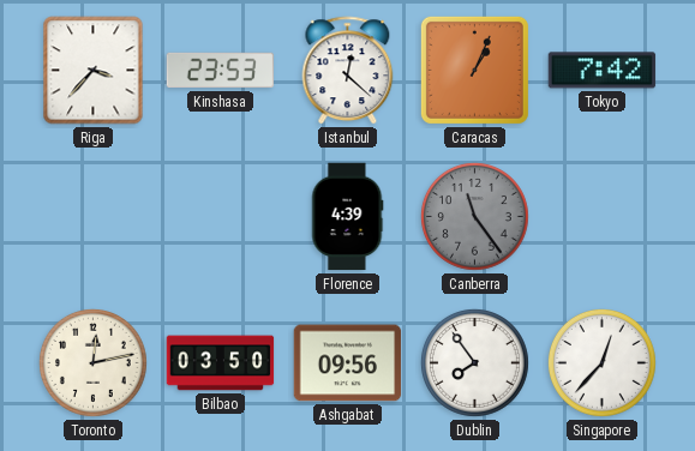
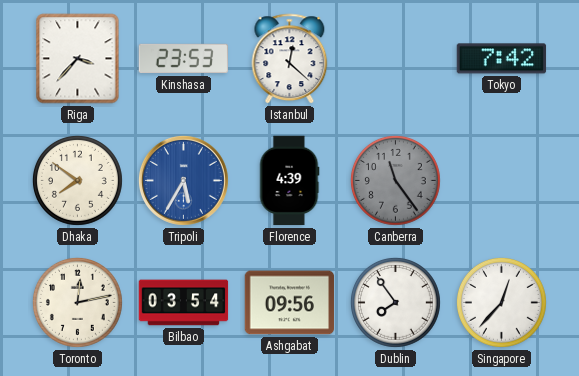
Caracas: 1:04 -> none (474, 70)
Dhaka: none -> 7:51 (78, 181)
Tripoli: none -> 5:35 (183, 180)
Bilbao: 03:50 -> 03:54 (184, 303)
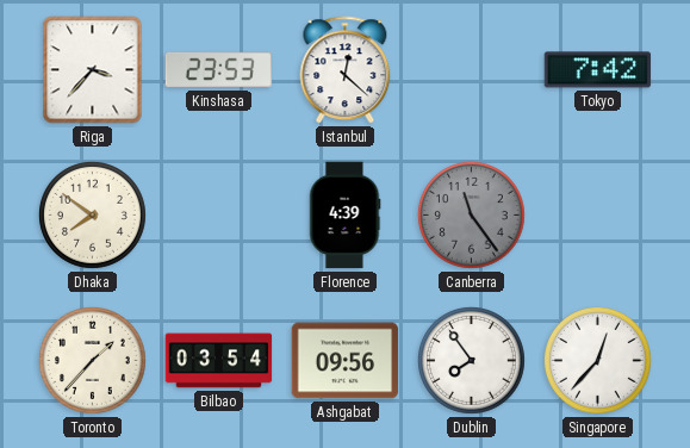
Tripoli: 5:35 -> none (183, 180)
Toronto: 12:13 -> 1:37 (93, 361)
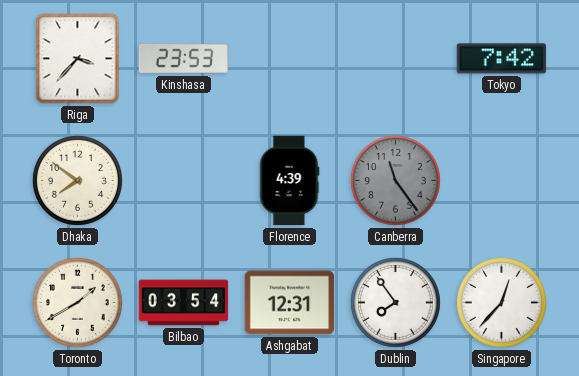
Istanbul: 12:22 -> none (346, 70)
Toronto: 1:37 -> 1:40 (78, 303)
Ashgabat: 09:56 -> 12:31 (290, 303)
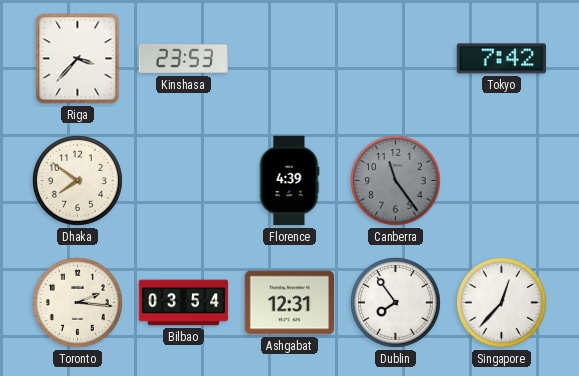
Toronto: 1:40 -> 2:16 (78, 303)
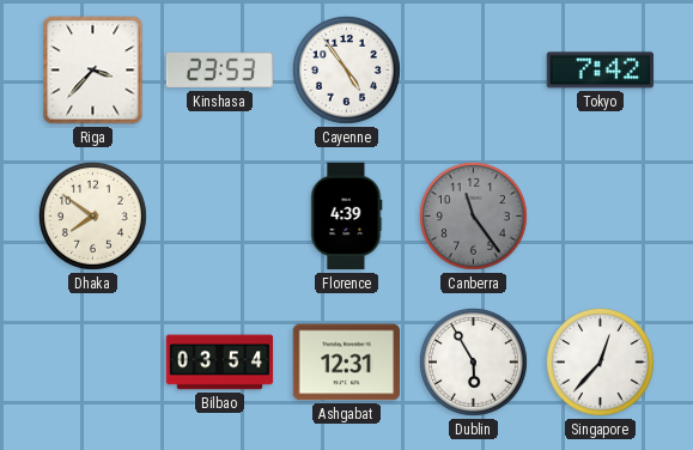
Cayenne: none -> 4:54 (347, 71)
Toronto: 2:16 -> none (78, 303)
Dublin: 7:54 -> 5:55 (474, 363)
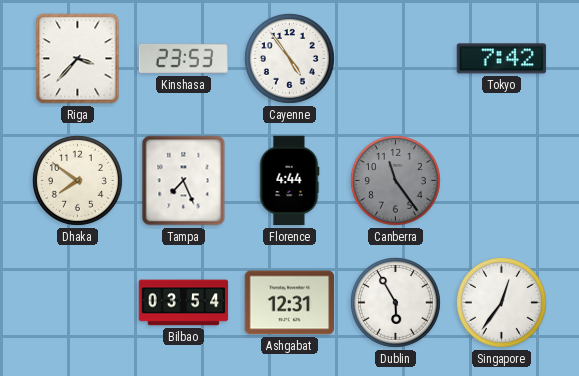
Tampa: none -> 7:26 (184, 181)
Florence: 4:39 -> 4:44 (289, 181)
Singapore: 12:37 -> 12:36 (502, 303)
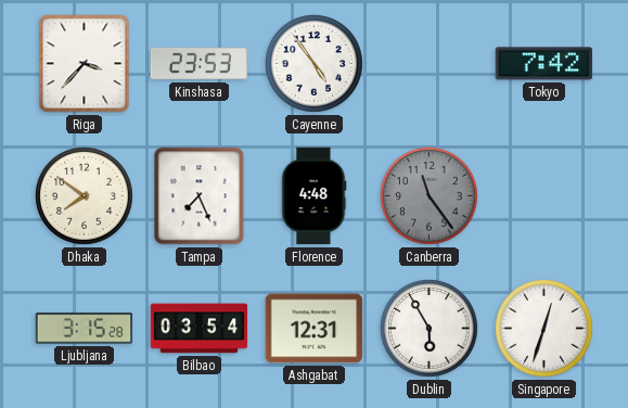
Florence: 4:44 -> 4:48 (313, 196)
Ljubljana: none -> 3:15 (85, 329)
Singapore: 12:36 -> 12:33 (544, 329)
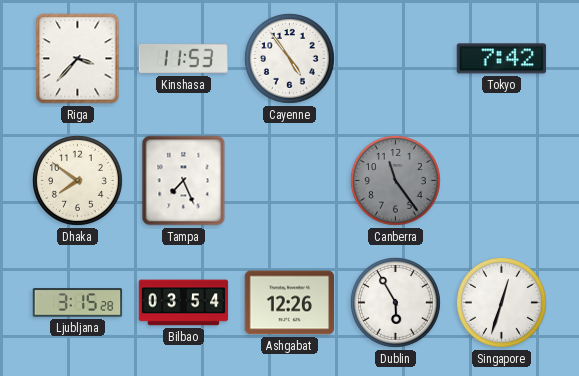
Kinshasa: 23:53 -> 11:53 (184, 59)
Florence: 4:48 -> none (313, 196)
Ashgabat: 12:31 -> 12:26 (290, 303)
